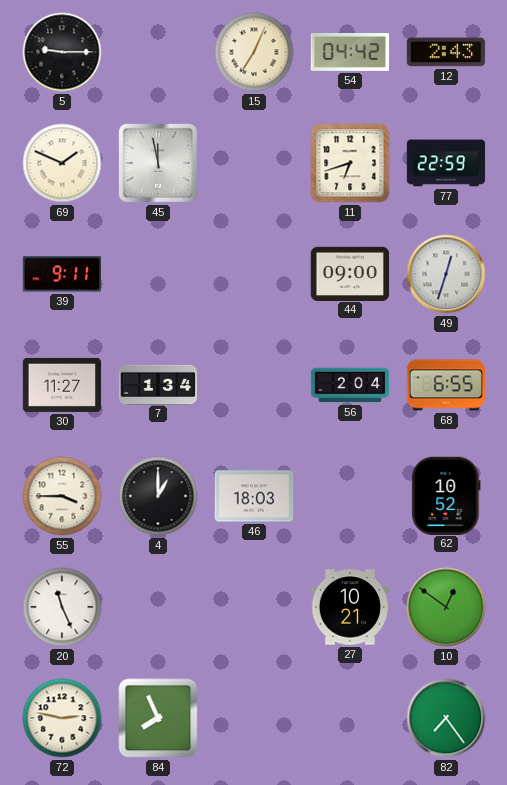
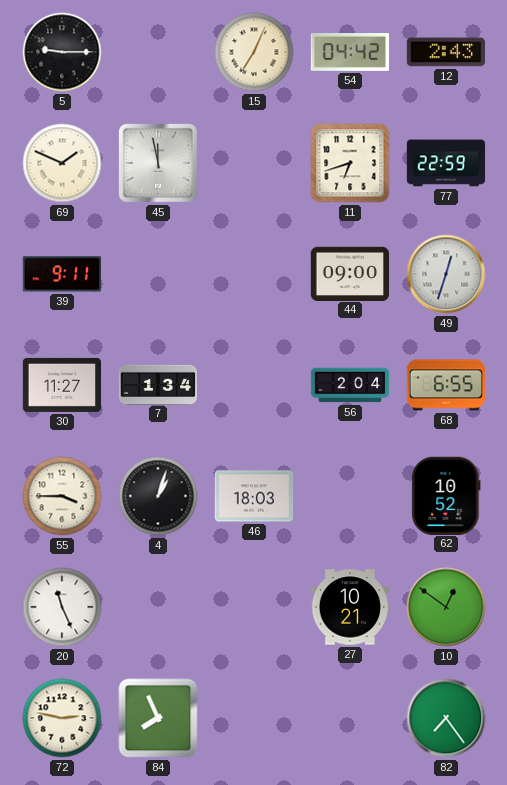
4: 1:00 -> 1:03 (158, 496)
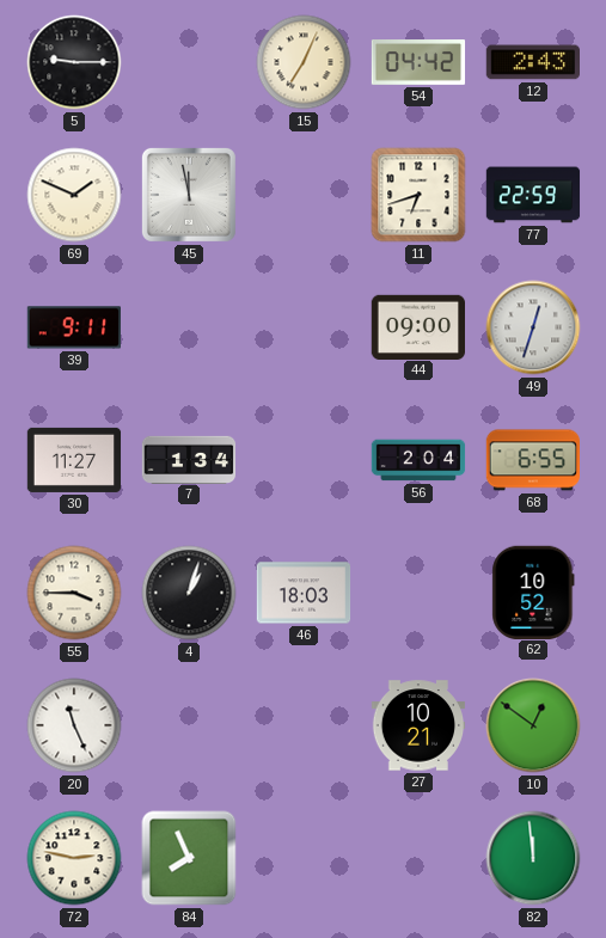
82: 7:24 -> 11:59 (533, 858)
